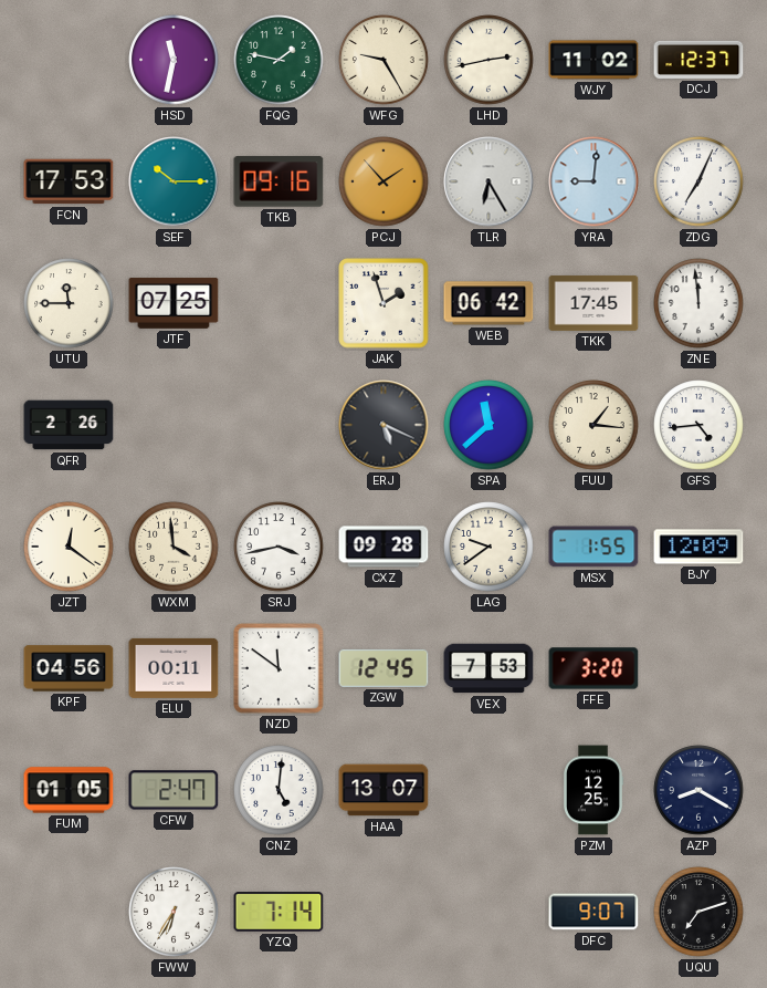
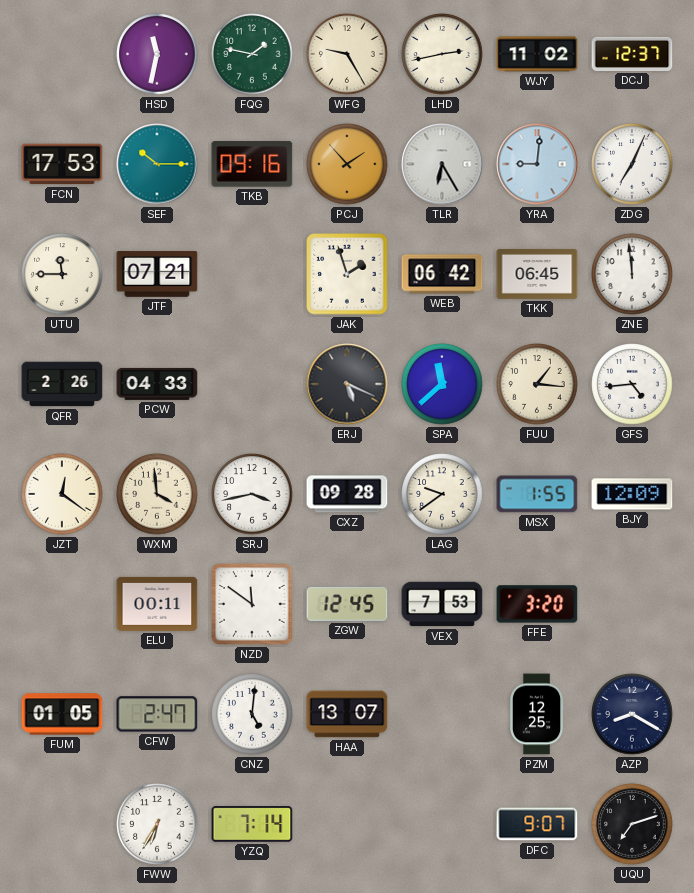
JTF: 07:25 -> 07:21 (157, 274)
TKK: 17:45 -> 06:45 (537, 274)
PCW: none -> 04:33 (157, 384)
KPF: 04:56 -> none (69, 668)
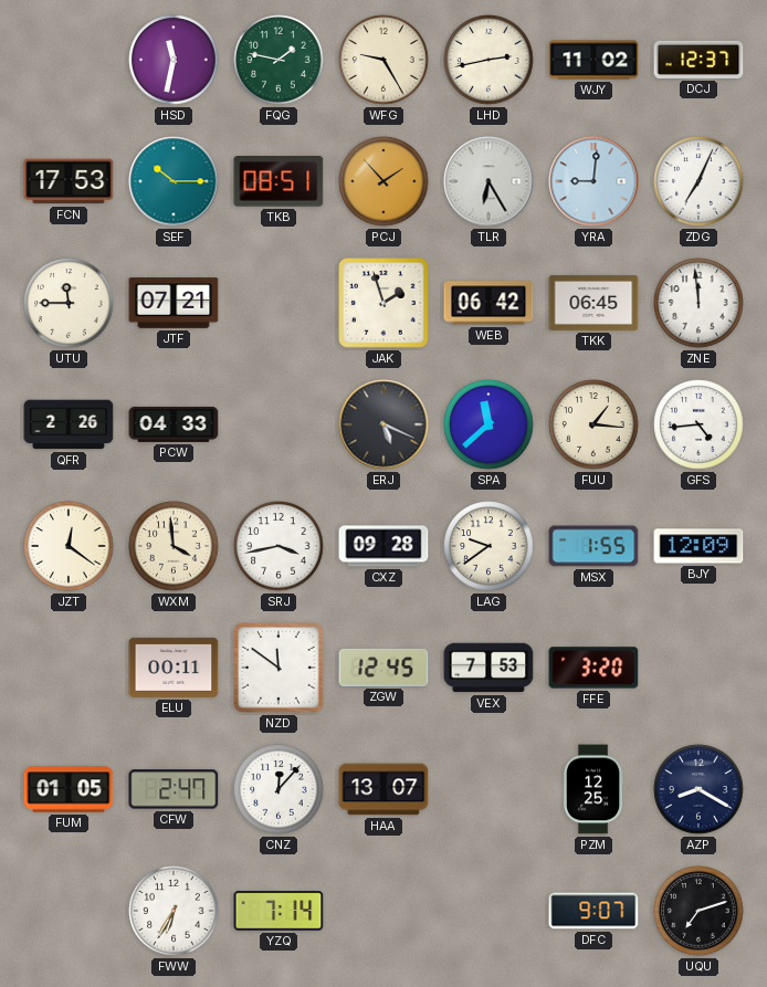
TKB: 09:16 -> 08:51 (279, 181)
CNZ: 5:01 -> 12:07 (279, 789)
